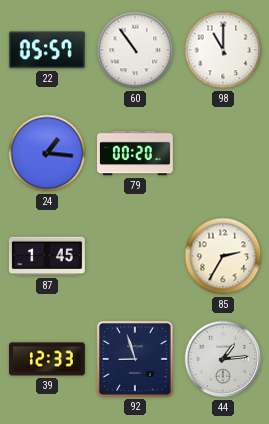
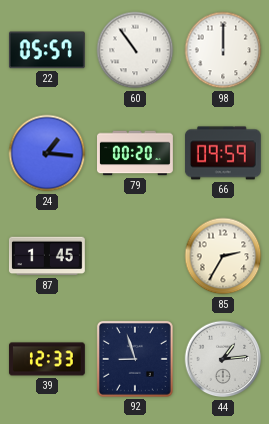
98: 11:00 -> 12:00 (223, 50)
66: none -> 09:59 (223, 153)
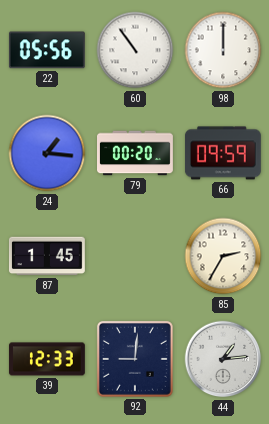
22: 05:57 -> 05:56 (47, 50)
92: 8:57 -> 9:01 (135, 359)
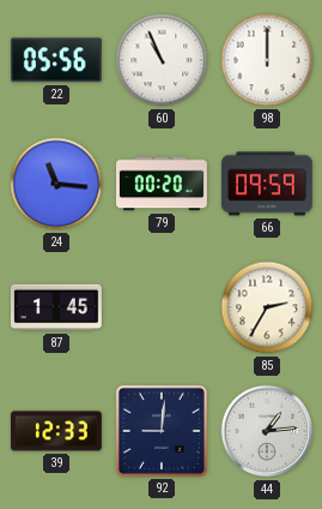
60: 10:54 -> 10:56 (162, 60)
24: 1:16 -> 11:16 (56, 184)
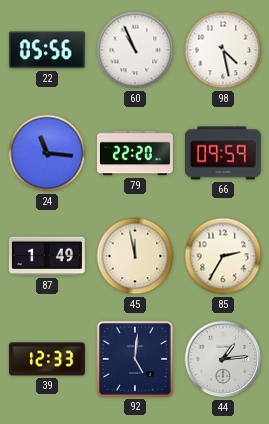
98: 12:00 -> 4:28 (223, 50)
79: 00:20 -> 22:20 (136, 153)
87: 1:45 -> 1:49 (47, 256)
45: none -> 11:58 (135, 256)
92: 9:01 -> 5:01 (135, 359)
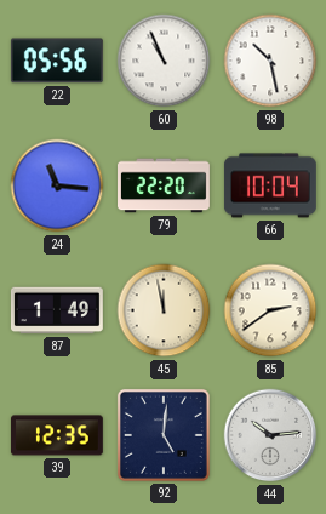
98: 4:28 -> 10:28 (270, 61)
66: 09:59 -> 10:04 (270, 185)
85: 2:35 -> 2:39 (270, 310)
39: 12:33 -> 12:35 (57, 435)
44: 1:14 -> 10:14 (270, 435)
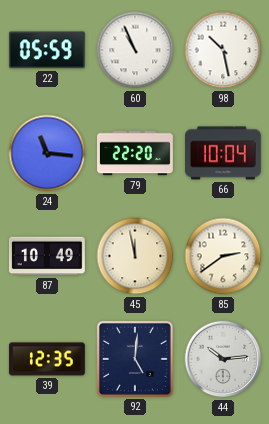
22: 05:56 -> 05:59 (47, 50)
87: 1:49 -> 10:49 (47, 256)
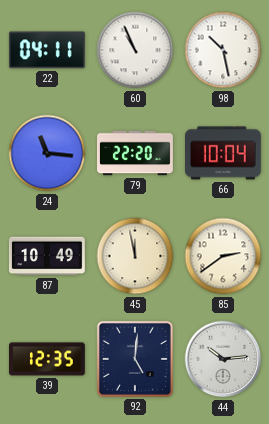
22: 05:59 -> 04:11 (47, 50)
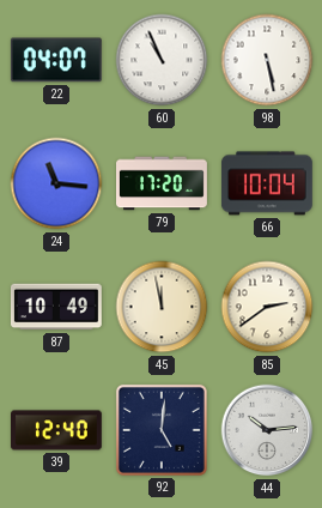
22: 04:11 -> 04:07 (56, 60)
98: 10:28 -> 5:28 (267, 60)
79: 22:20 -> 17:20 (163, 183)
39: 12:35 -> 12:40 (56, 430)
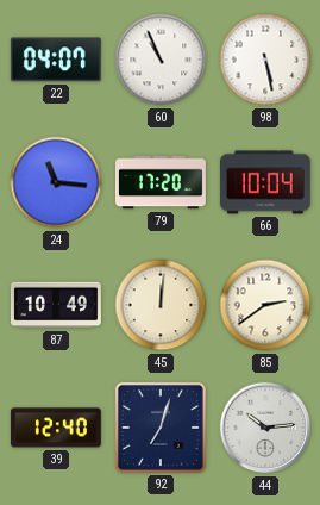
45: 11:58 -> 12:01 (161, 305)
92: 5:01 -> 7:03 (161, 428)
